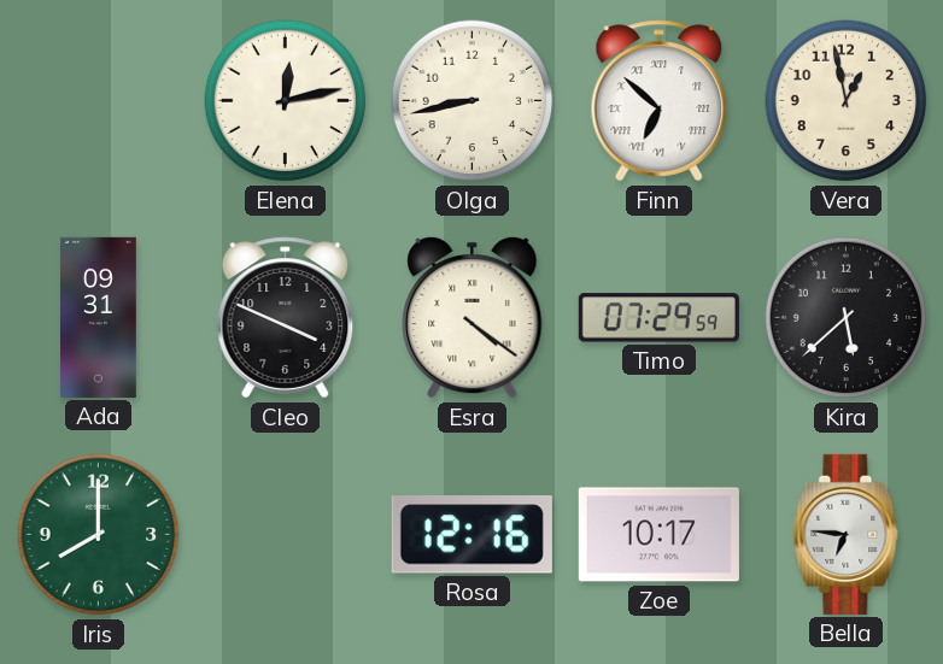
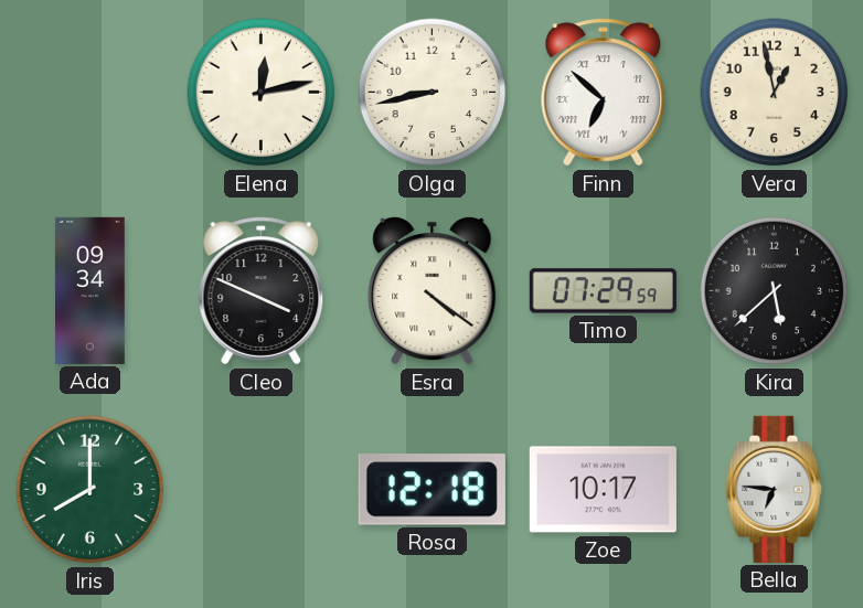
Ada: 09:31 -> 09:34 (90, 290)
Rosa: 12:16 -> 12:18 (431, 490)
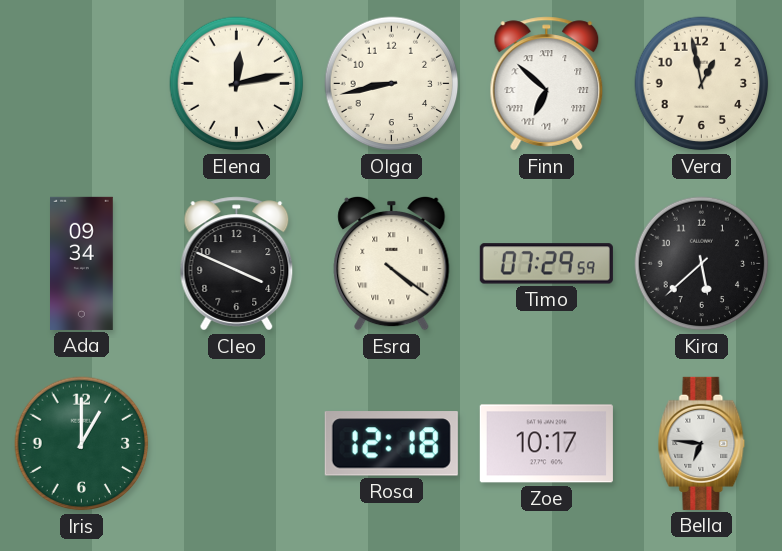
Iris: 8:00 -> 1:00 (82, 444)
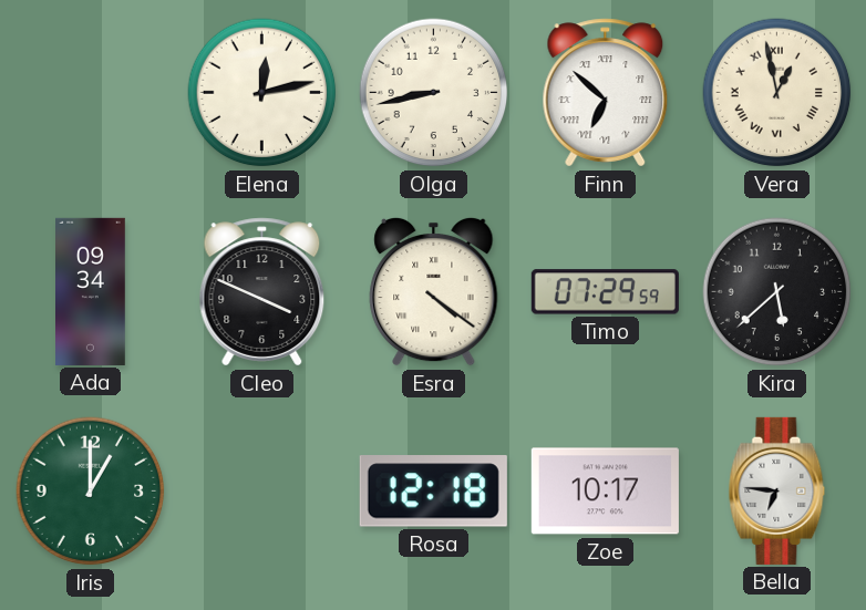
Vera numerals: Arabic -> Roman (777, 93)
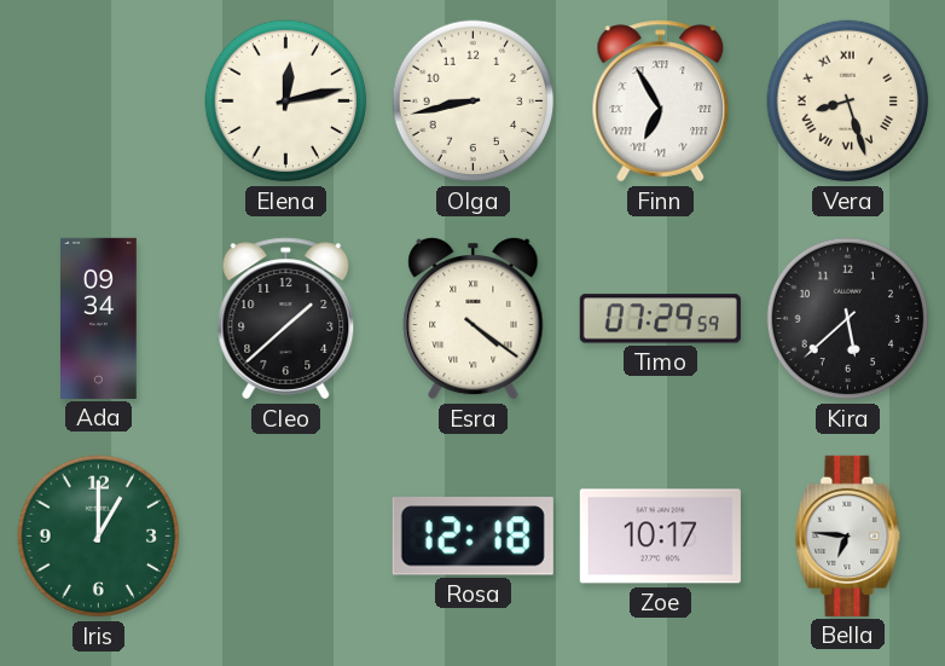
Finn: 6:52 -> 6:55 (661, 102)
Vera: 12:58 -> 8:27 (848, 102)
Cleo: 3:49 -> 1:38 (286, 319)
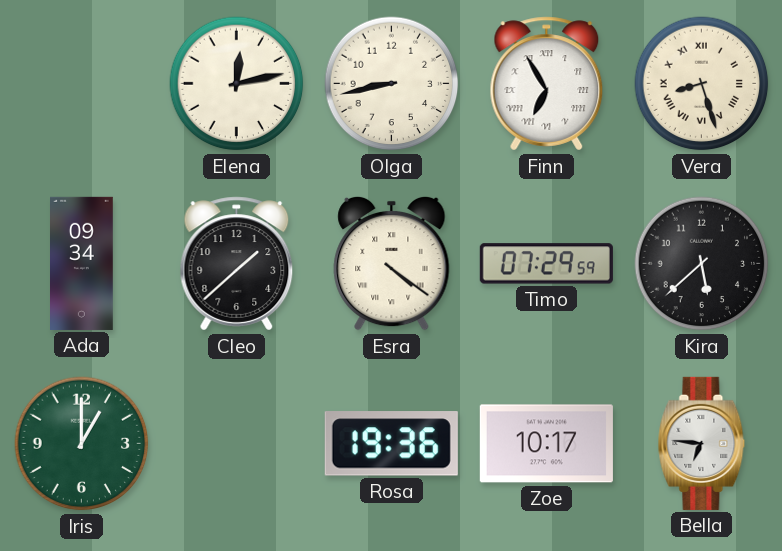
Rosa: 12:18 -> 19:36 (391, 444)
